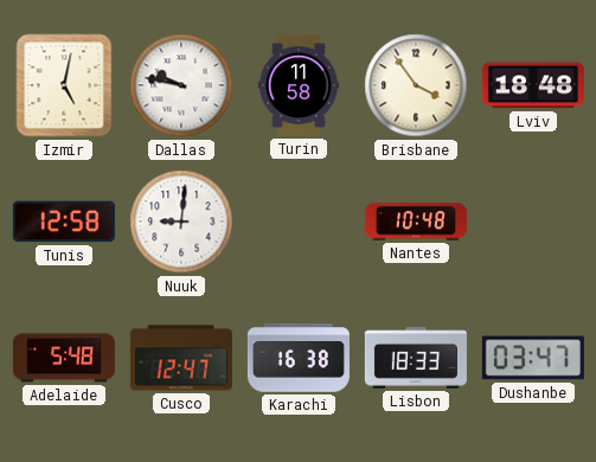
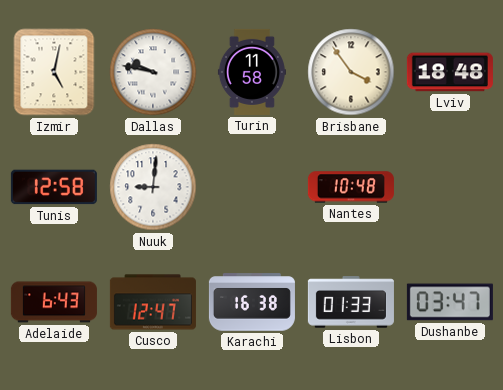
Adelaide: 5:48 -> 6:43 (54, 302)
Lisbon: 18:33 -> 01:33 (351, 302)
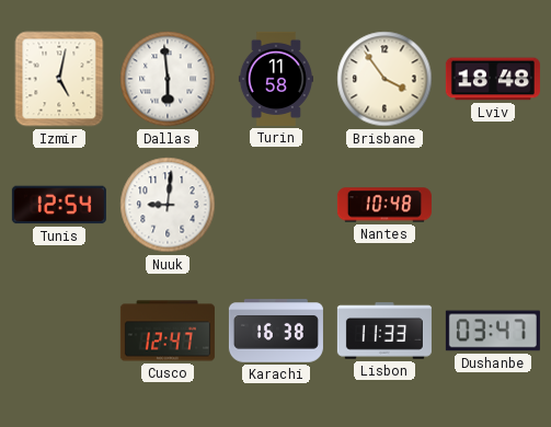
Dallas: 9:47 -> 5:59 (168, 79)
Tunis: 12:58 -> 12:54 (59, 205)
Adelaide: 6:43 -> none (54, 302)
Lisbon: 01:33 -> 11:33 (384, 331)
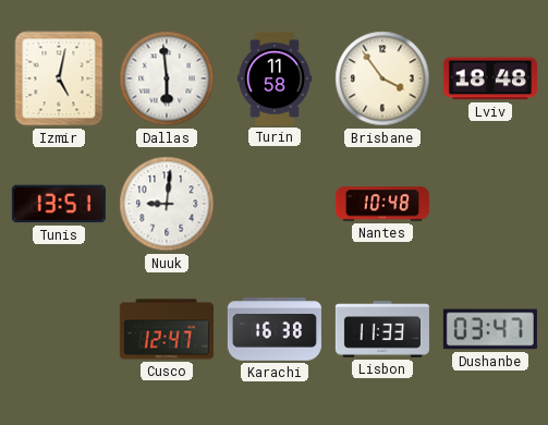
Tunis: 12:54 -> 13:51 (59, 204)
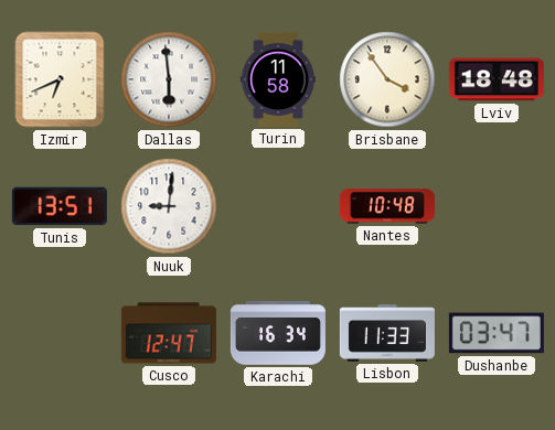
Izmir: 5:02 -> 6:41 (60, 79)
Karachi: 16:38 -> 16:34 (278, 333)
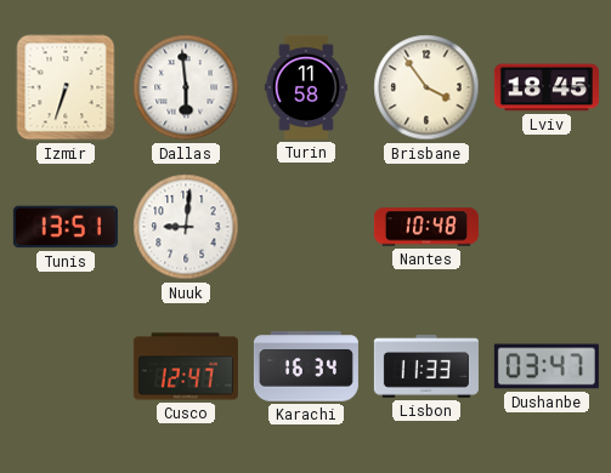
Izmir: 6:41 -> 6:33 (66, 87)
Lviv: 18:48 -> 18:45 (547, 87)
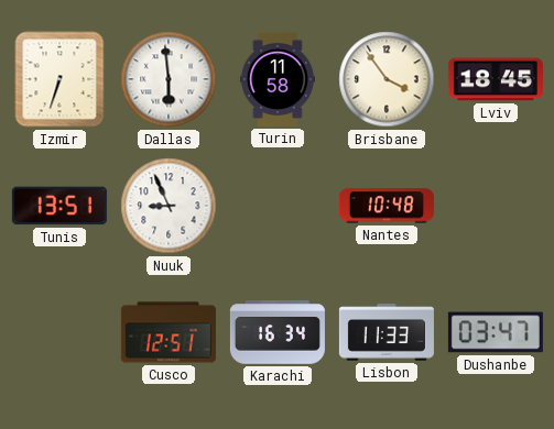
Nuuk: 9:01 -> 8:56 (169, 206)
Cusco: 12:47 -> 12:51 (169, 332)
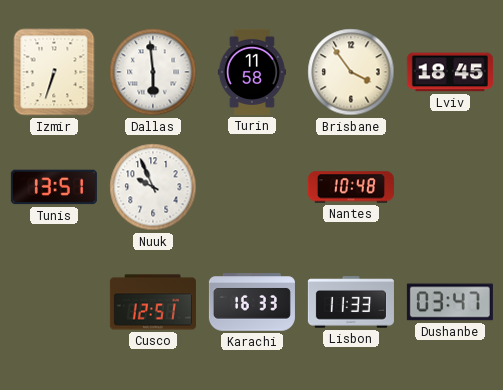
Nuuk: 8:56 -> 9:56 (153, 187)
Karachi: 16:34 -> 16:33 (252, 302)
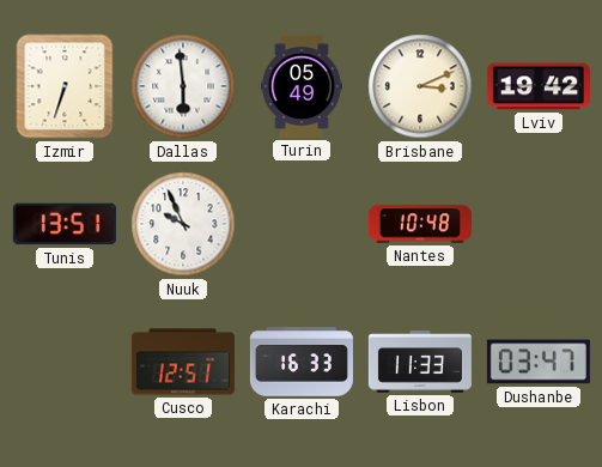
Turin: 11:58 -> 05:49 (302, 86)
Brisbane: 3:54 -> 3:11 (420, 86)
Lviv: 18:45 -> 19:42 (539, 86)
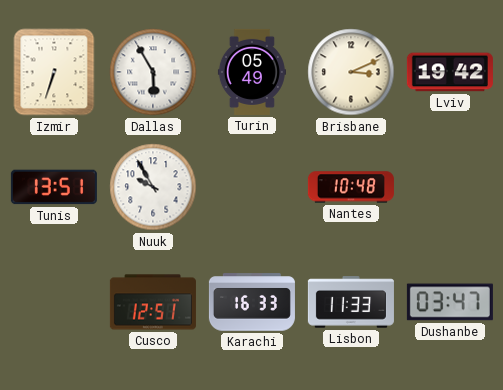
Dallas: 5:59 -> 5:55 (153, 72)
Nuuk: 9:56 -> 9:55 (153, 187)
